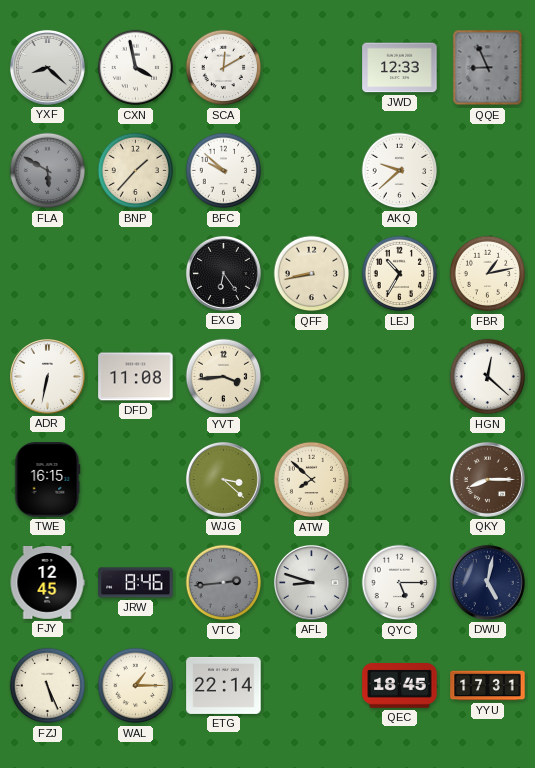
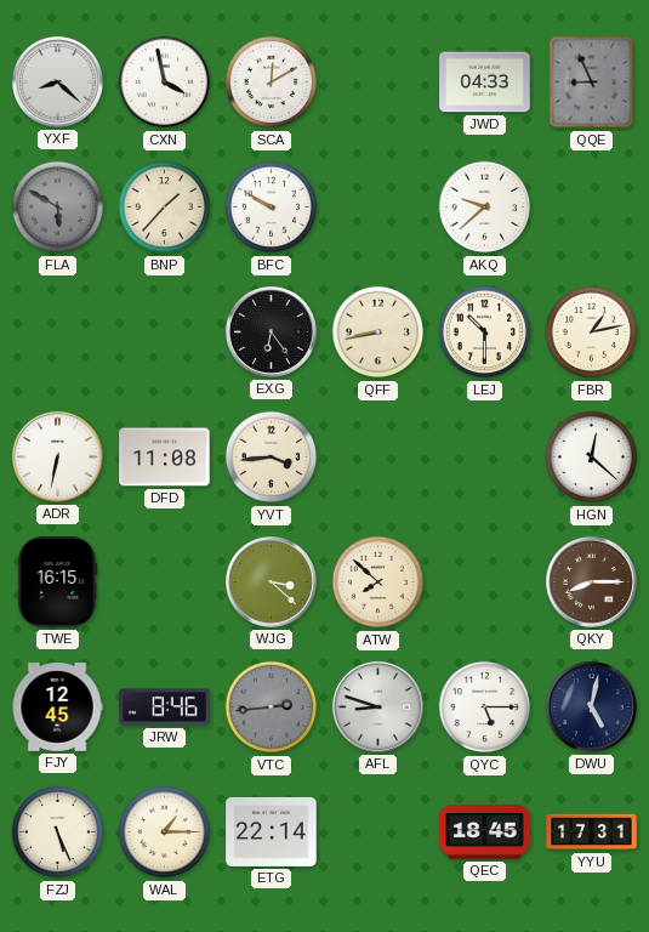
JWD: 12:33 -> 04:33 (485, 83)
BFC: 9:52 -> 9:50 (272, 208)
LEJ: 10:35 -> 10:30 (485, 333)
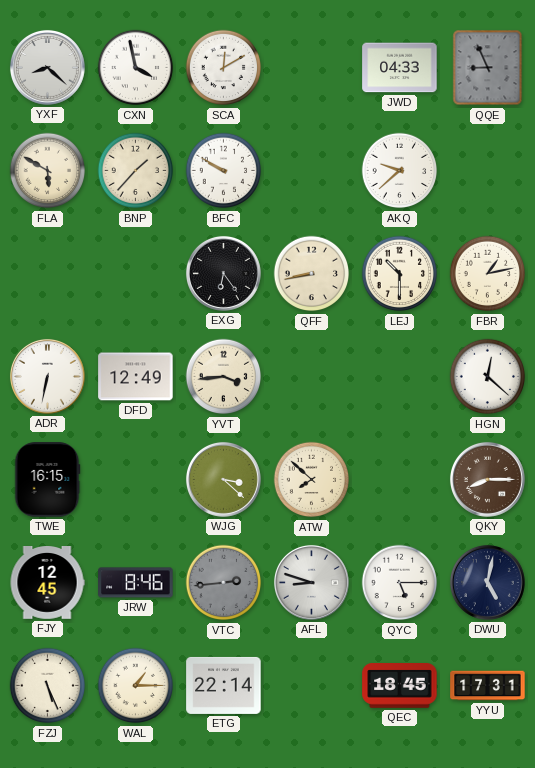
FLA dial: grey -> cream (48, 171)
DFD: 11:08 -> 12:49 (136, 377)
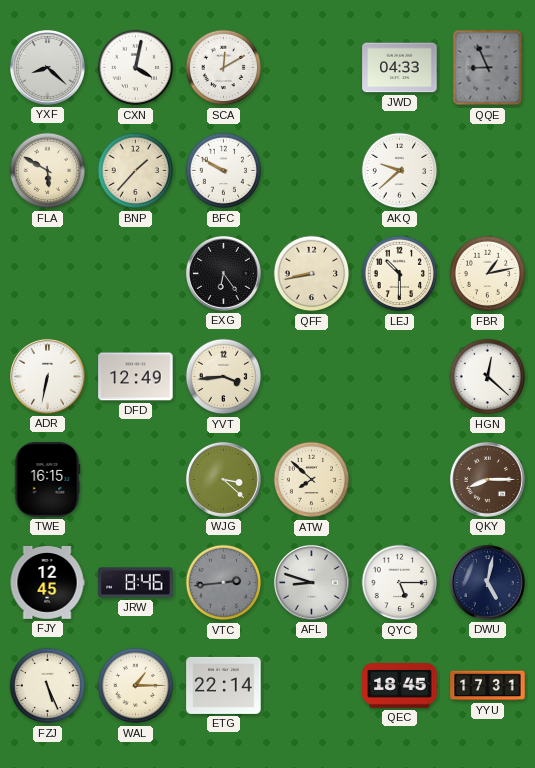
CXN: 3:58 -> 4:02 (136, 68)
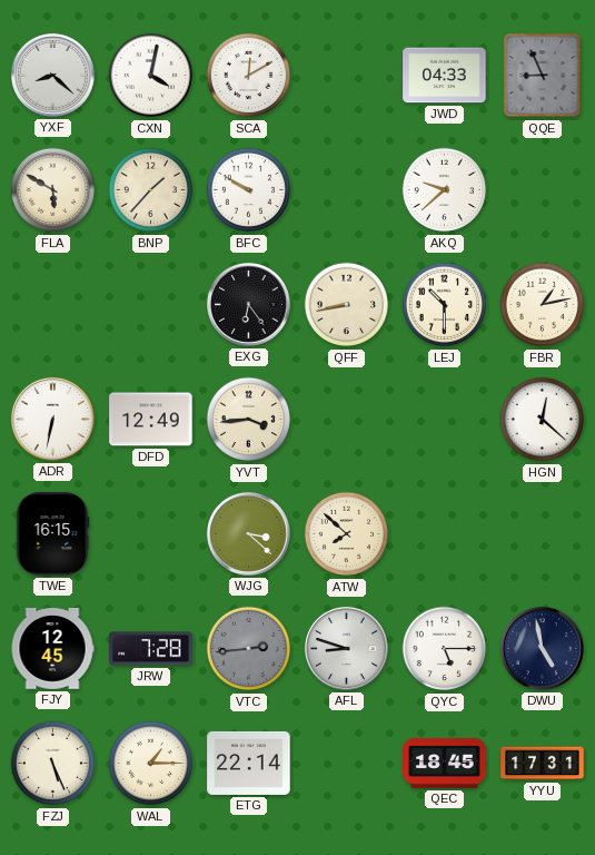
QKY: 8:15 -> none (487, 479)
JRW: 8:46 -> 7:28 (151, 649)
DWU: 5:02 -> 4:58 (542, 648)
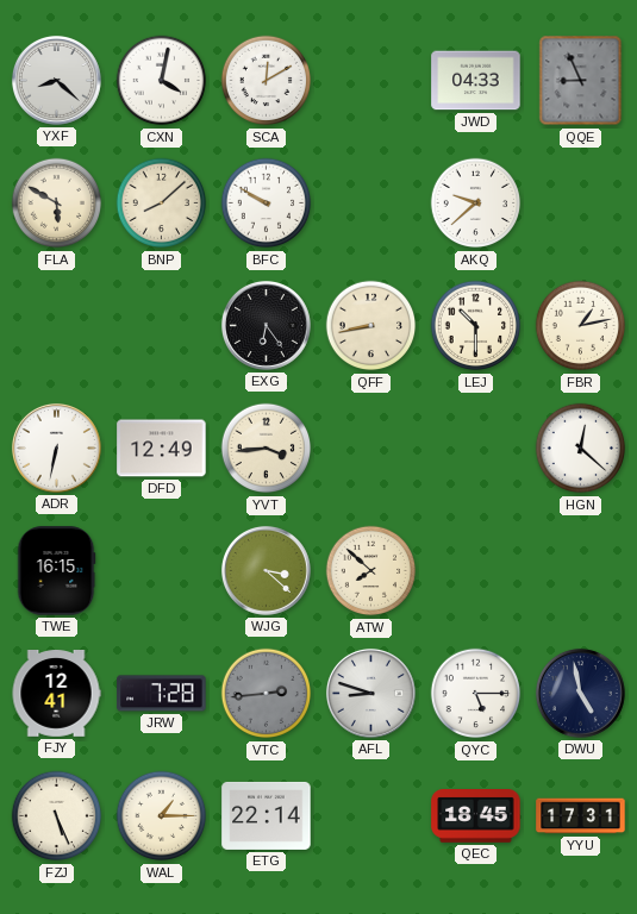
BNP: 1:37 -> 8:08 (162, 204)
FJY: 12:45 -> 12:41 (56, 694)
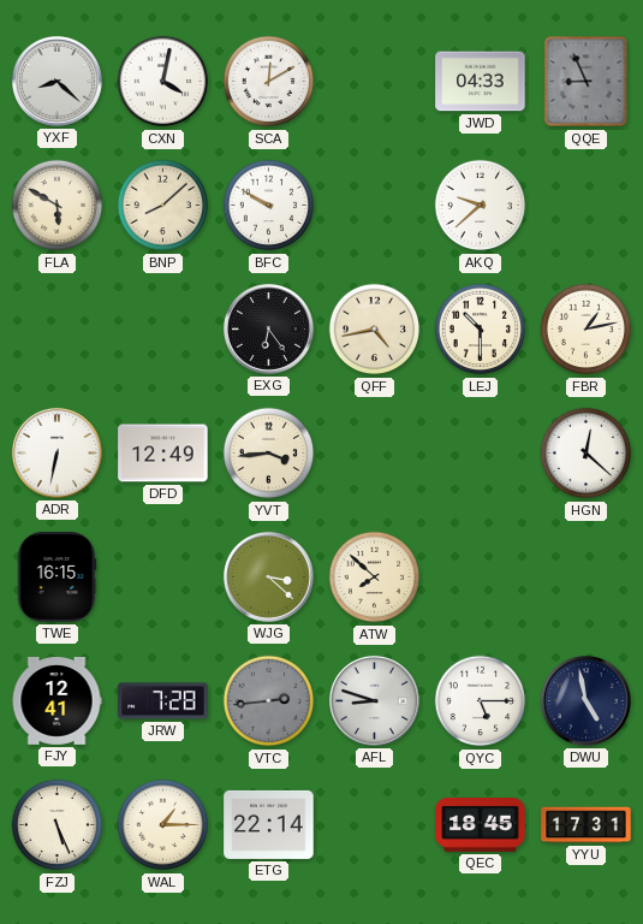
QFF: 8:43 -> 4:43 (375, 330)
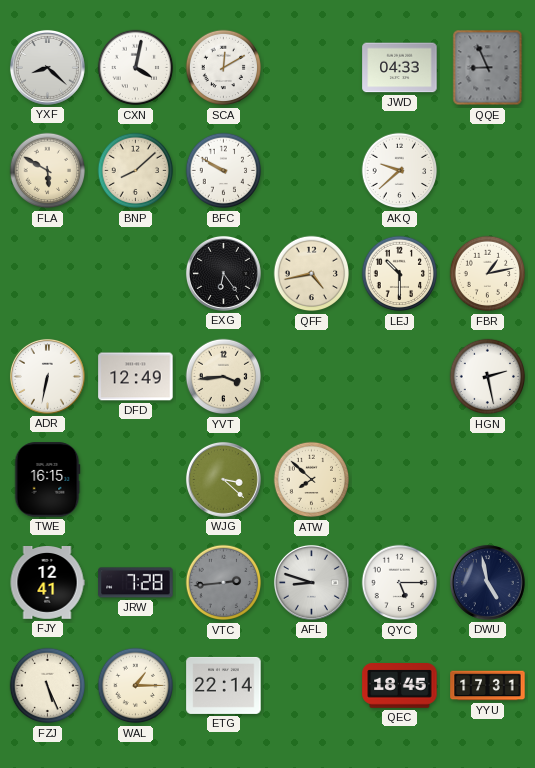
HGN: 12:22 -> 2:28 (488, 377)
